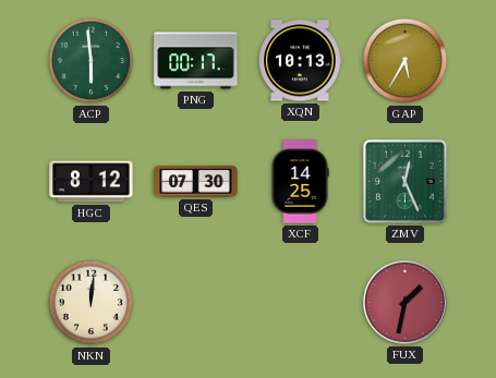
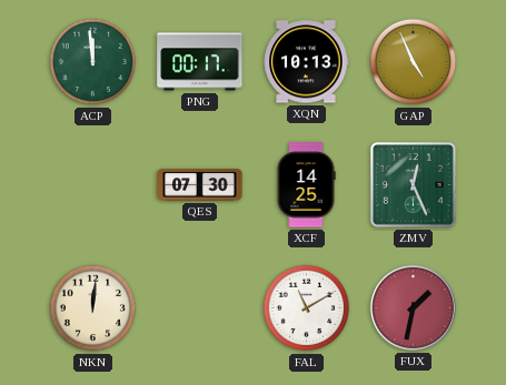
ACP: 5:59 -> 11:59 (93, 62)
GAP: 5:35 -> 4:56 (414, 62)
HGC: 8:12 -> none (92, 182)
FAL: none -> 11:10 (307, 308)
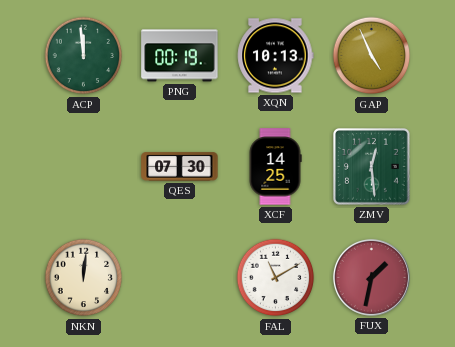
PNG: 00:17 -> 00:19 (180, 56)
ZMV: 12:26 -> 12:29 (372, 167)
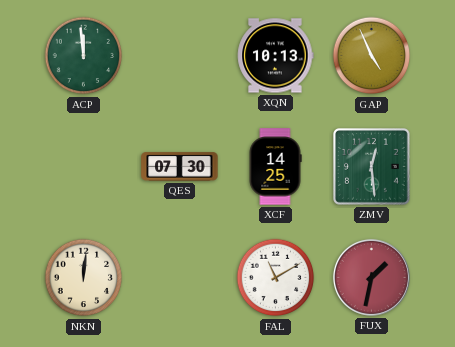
PNG: 00:19 -> none (180, 56)
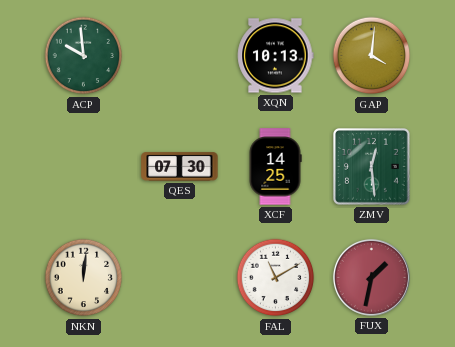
ACP: 11:59 -> 9:59 (84, 56)
GAP: 4:56 -> 4:01 (372, 56)
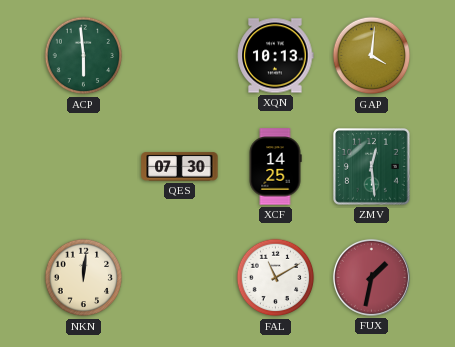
ACP: 9:59 -> 5:59 (84, 56)
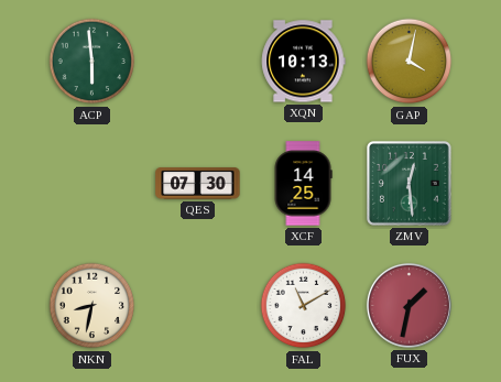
GAP: 4:01 -> 4:02 (410, 62)
NKN: 12:01 -> 8:32 (92, 306)
